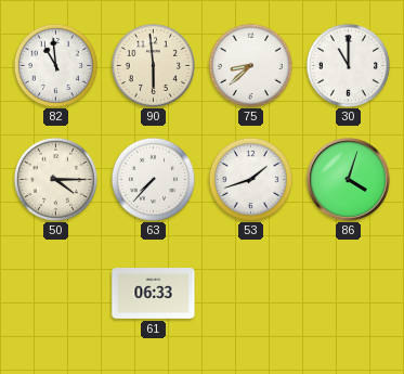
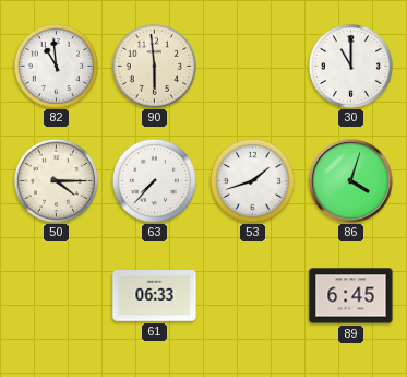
75: 8:38 -> none (250, 65)
89: none -> 6:45 (351, 296)
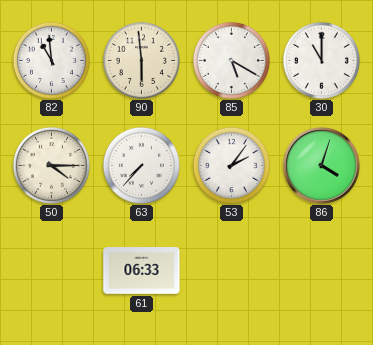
85: none -> 5:20 (231, 60)
53: 1:42 -> 2:06 (231, 165)
89: 6:45 -> none (351, 296)
